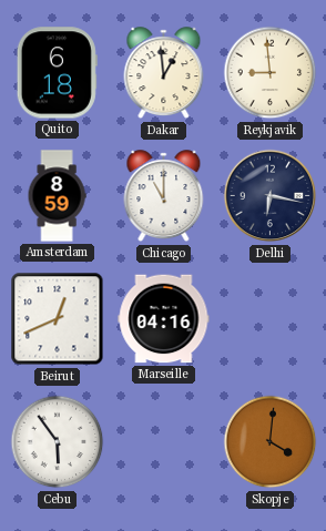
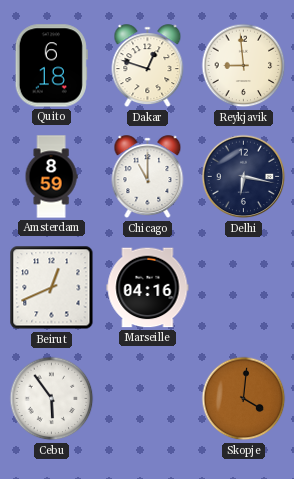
Dakar: 12:59 -> 12:48 (148, 66)
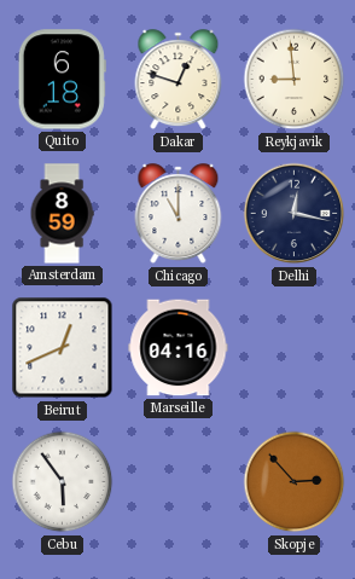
Delhi: 6:17 -> 12:17 (295, 214)
Skopje: 4:01 -> 2:53 (295, 482)
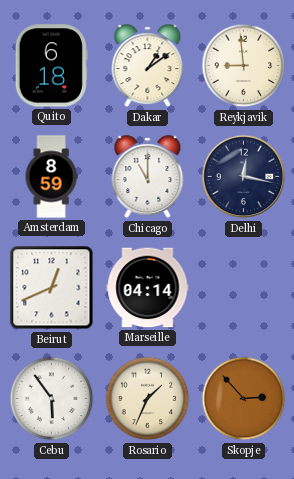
Dakar: 12:48 -> 1:09 (148, 66)
Marseille: 04:16 -> 04:14 (148, 288)
Rosario: none -> 1:34 (148, 399)
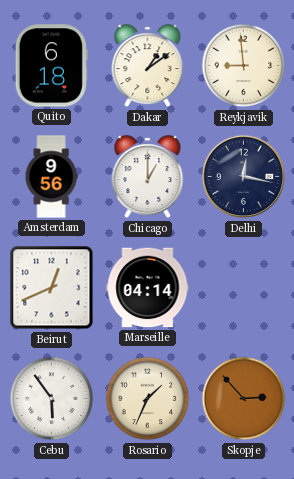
Amsterdam: 8:59 -> 9:56 (51, 177)
Chicago: 11:00 -> 1:00 (148, 177)
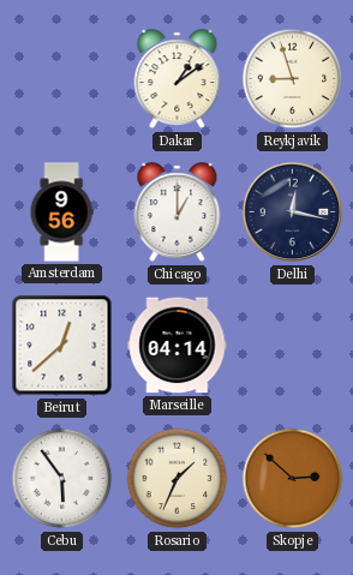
Quito: 6:18 -> none (51, 66)
Reykjavik: 8:59 -> 8:57 (293, 79)
Beirut: 12:41 -> 12:38 (62, 346)
Skopje: 2:53 -> 2:52 (293, 479)
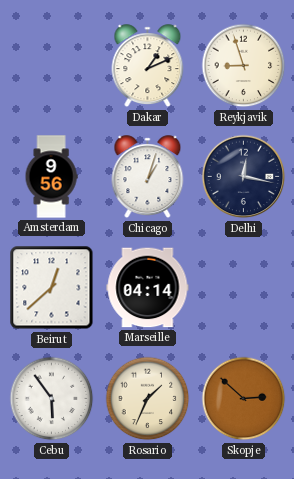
Dakar: 1:09 -> 1:11 (148, 66)
Chicago: 1:00 -> 1:03 (148, 177)
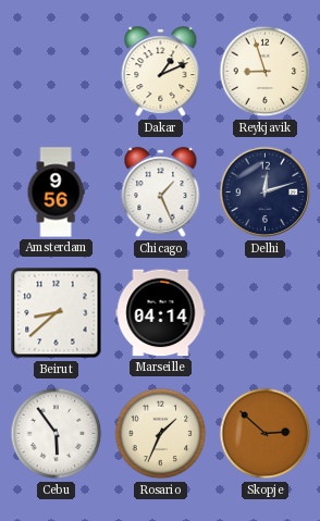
Chicago: 1:03 -> 1:26 (161, 193)
Delhi: 12:17 -> 12:12 (266, 193)
Beirut: 12:38 -> 8:38 (57, 313)
